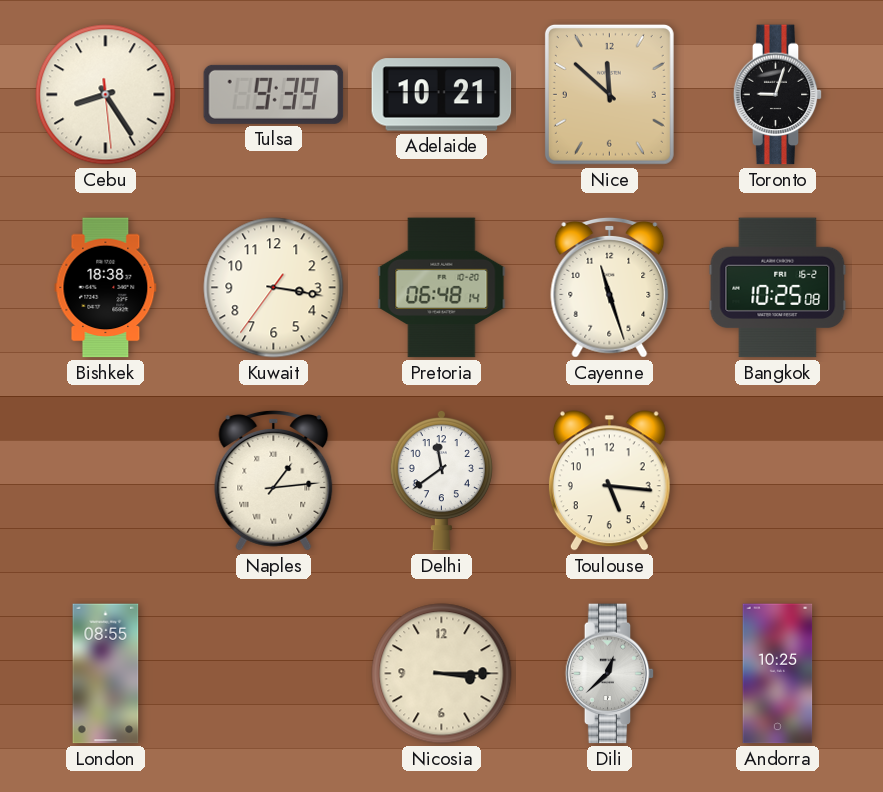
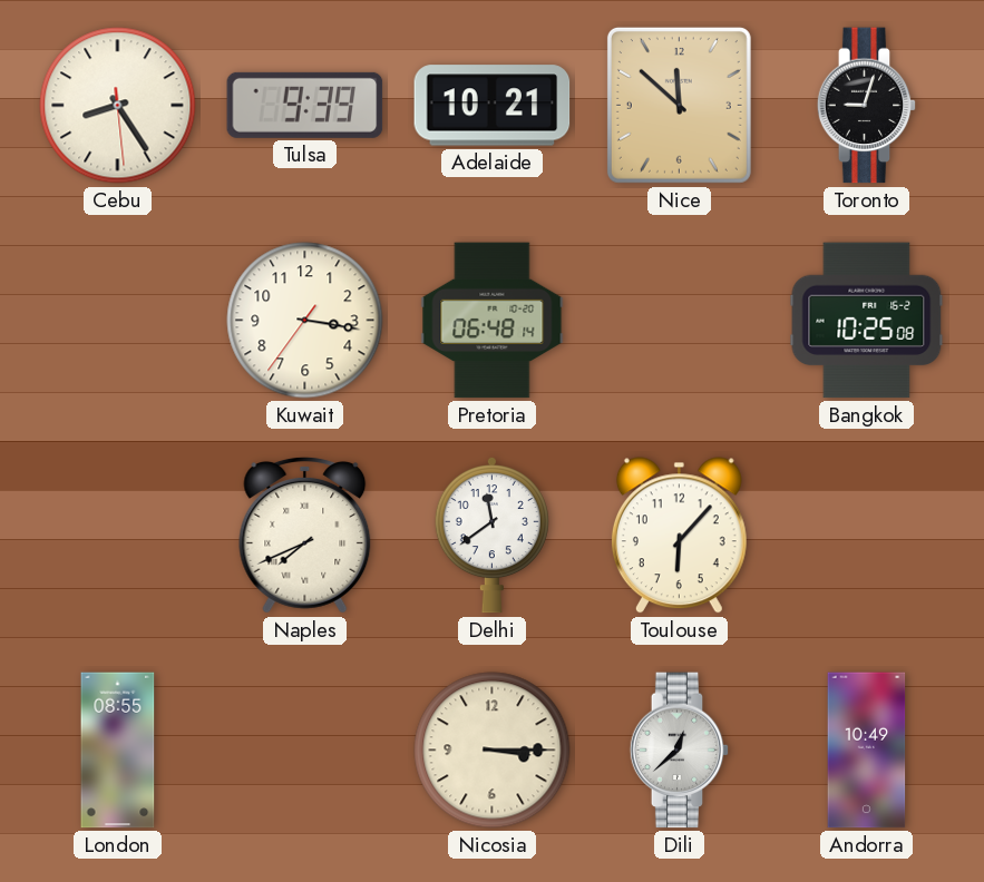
Bishkek: 18:38 -> none (106, 288)
Cayenne: 11:27 -> none (610, 287)
Naples: 1:14 -> 7:41 (305, 535)
Toulouse: 5:16 -> 6:07 (679, 536)
Andorra: 10:25 -> 10:49 (867, 751)
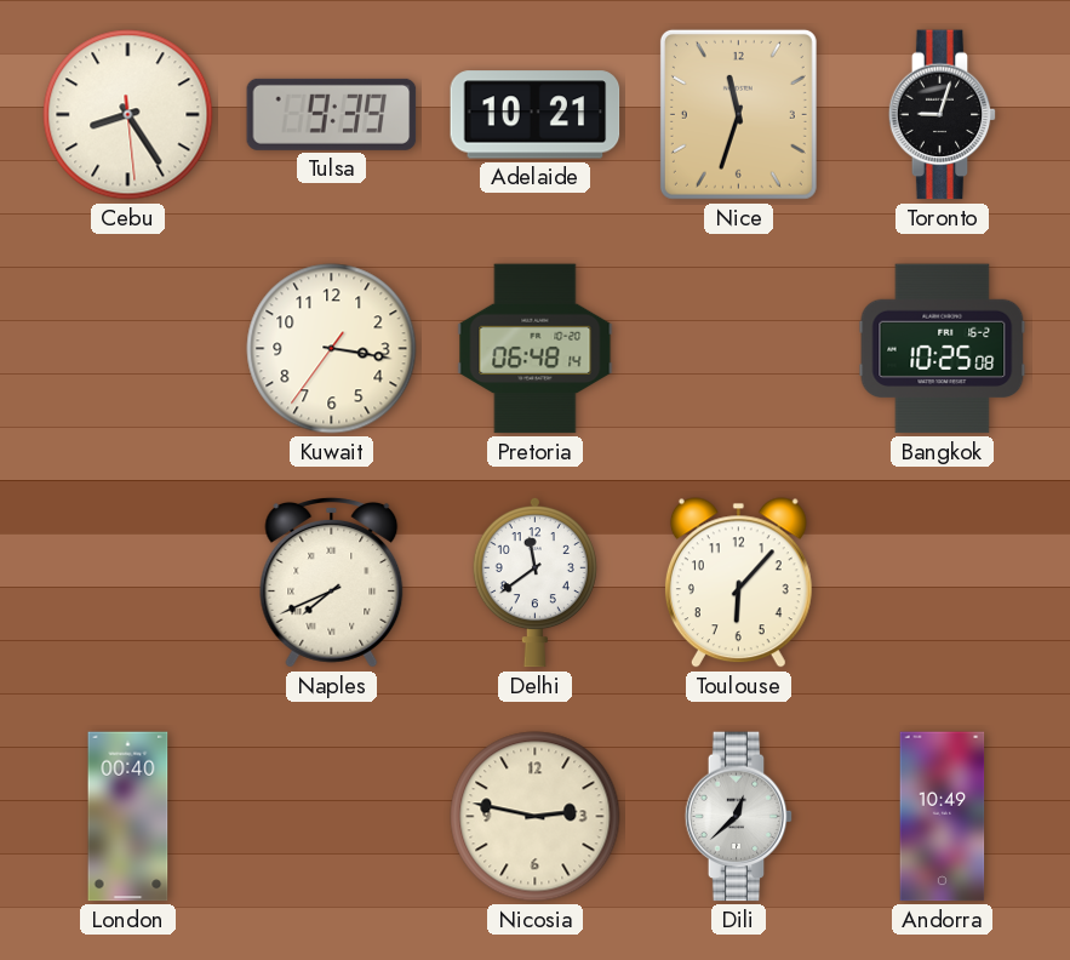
Nice: 11:52 -> 11:33 (738, 114)
London: 08:55 -> 00:40 (128, 817)
Nicosia: 3:15 -> 2:47 (536, 817)
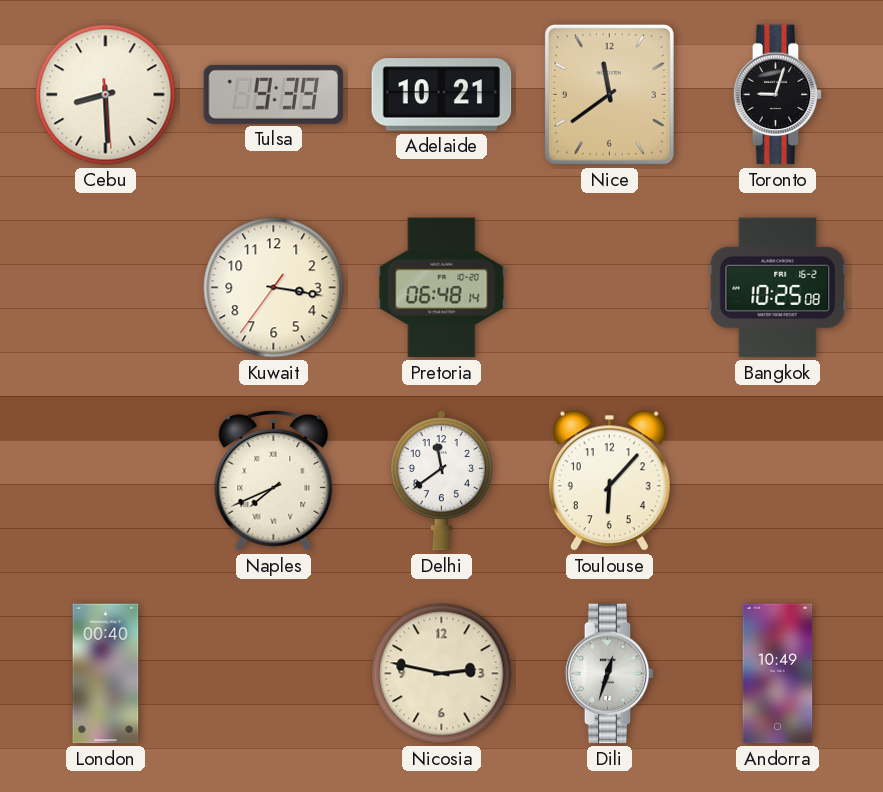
Cebu: 8:24 -> 8:29 (106, 95)
Nice: 11:33 -> 11:39 (609, 94)
Dili: 12:38 -> 12:33 (610, 674)
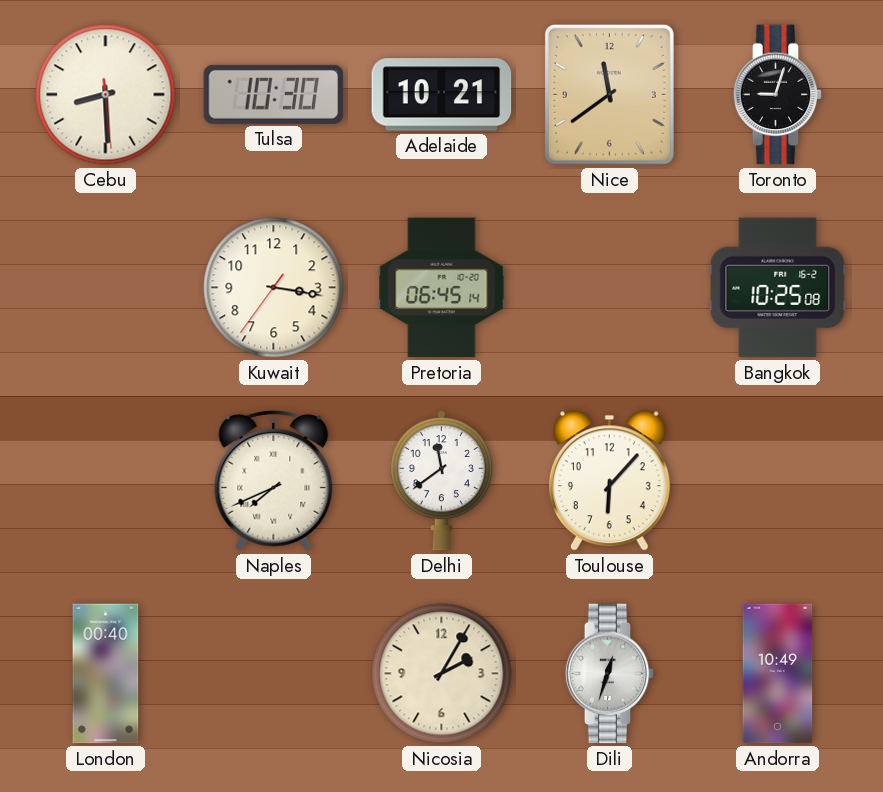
Tulsa: 9:39 -> 10:30 (274, 94)
Pretoria: 06:48 -> 06:45 (442, 288)
Nicosia: 2:47 -> 2:05 (442, 674)
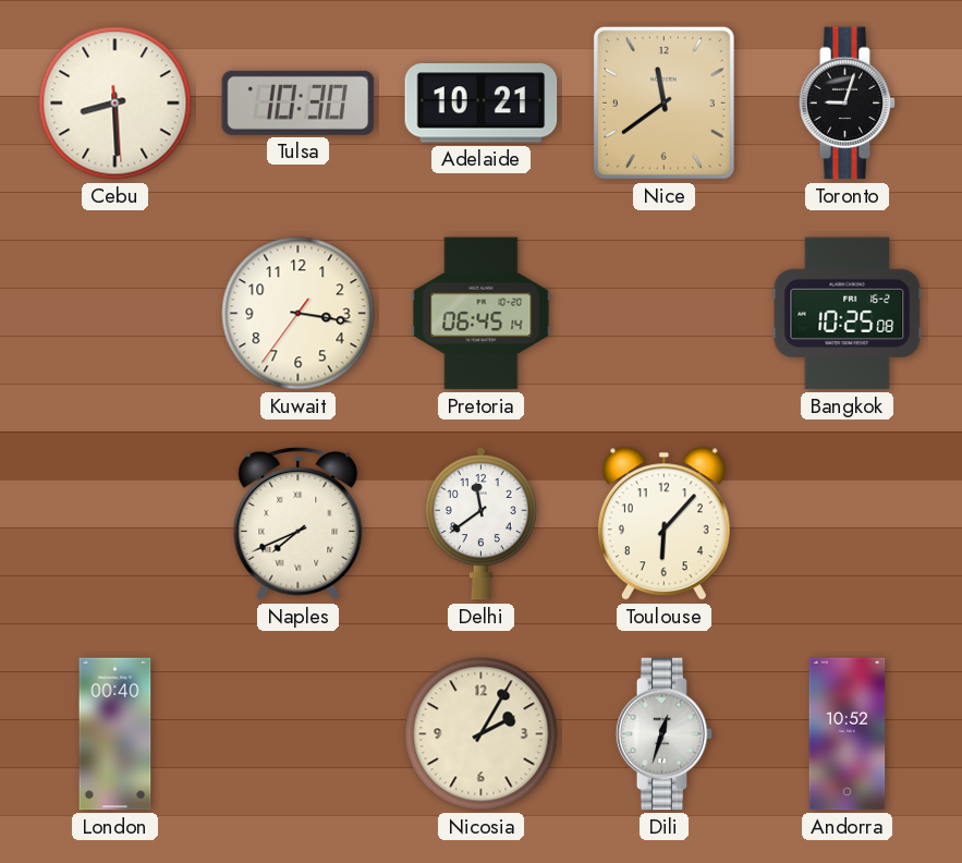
Andorra: 10:49 -> 10:52 (848, 734)
